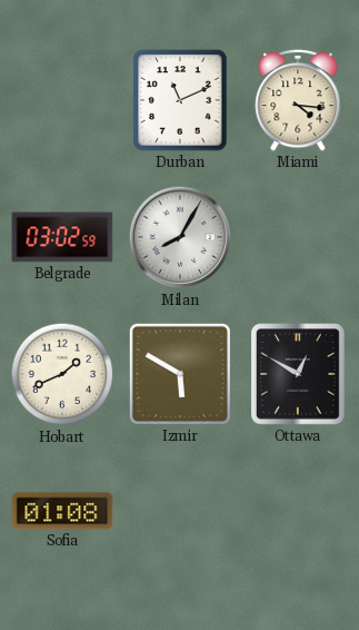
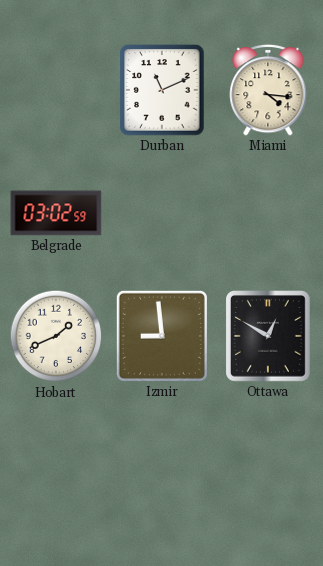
Milan: 8:05 -> none (180, 237)
Izmir: 5:50 -> 8:59 (162, 336)
Sofia: 01:08 -> none (62, 511)
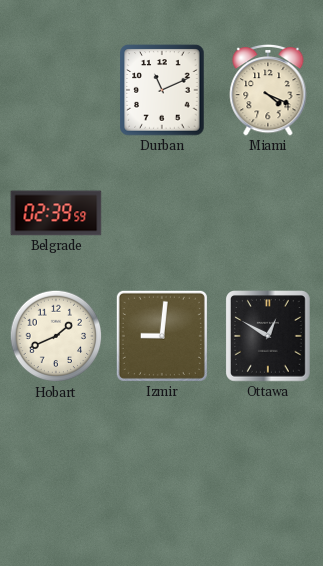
Miami: 4:16 -> 4:19 (268, 90)
Belgrade: 03:02 -> 02:39 (56, 213)
Izmir: 8:59 -> 9:01 (162, 336)
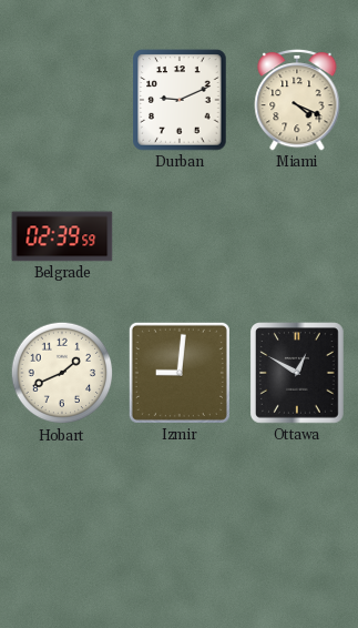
Durban: 11:11 -> 9:11 (180, 100)
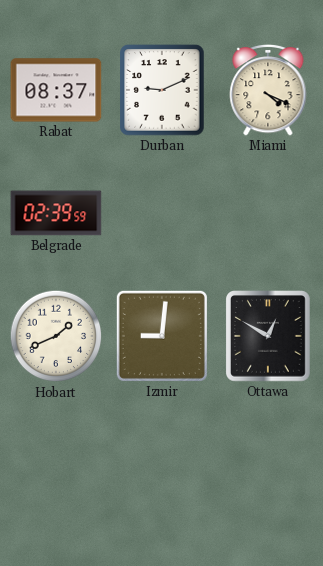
Rabat: none -> 08:37 (56, 90)
